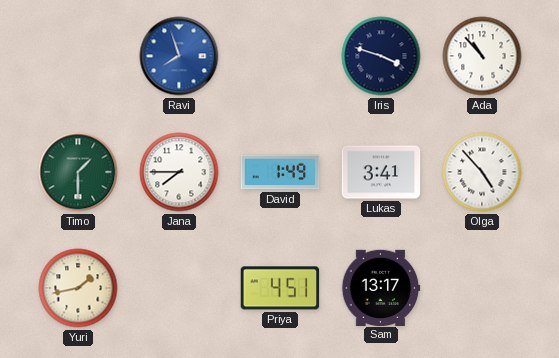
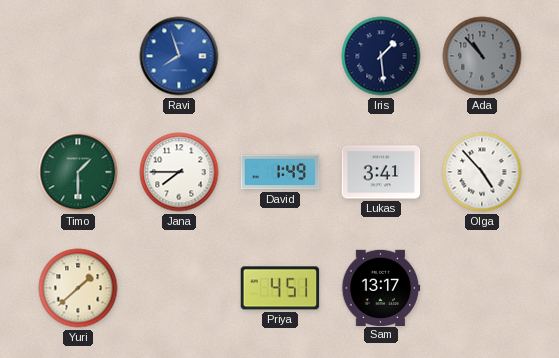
Iris: 3:48 -> 1:29 (381, 56)
Ada dial: white -> grey (482, 56)
Yuri: 1:43 -> 1:38 (78, 288)
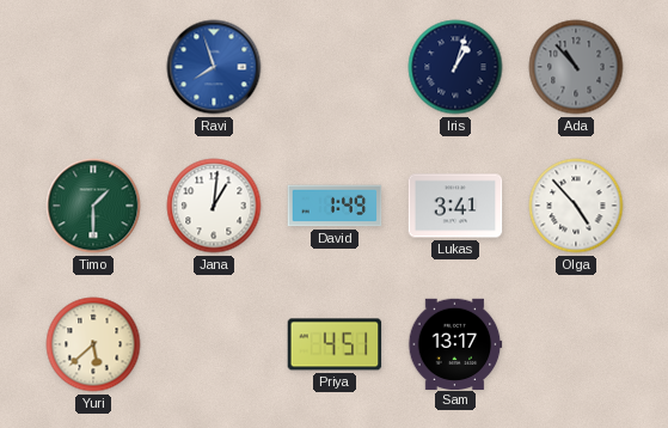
Iris: 1:29 -> 1:03 (455, 67)
Jana: 7:45 -> 1:01 (214, 206)
Yuri: 1:38 -> 5:38 (93, 344)
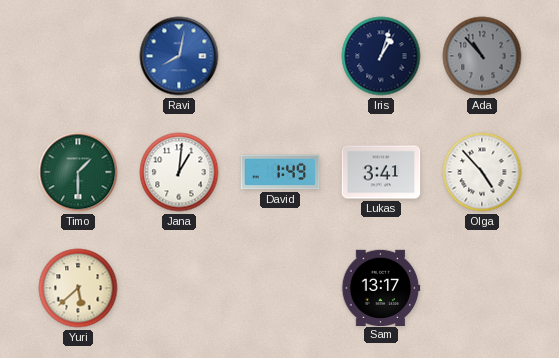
Ravi: 7:57 -> 8:02 (179, 56)
Priya: 4:51 -> none (335, 344)
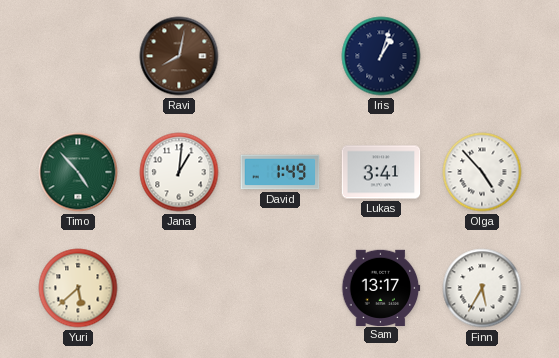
Ravi dial: blue -> brown (179, 56)
Ada: 10:53 -> none (482, 56)
Timo: 1:30 -> 4:53 (78, 172)
Finn: none -> 5:35 (482, 288)
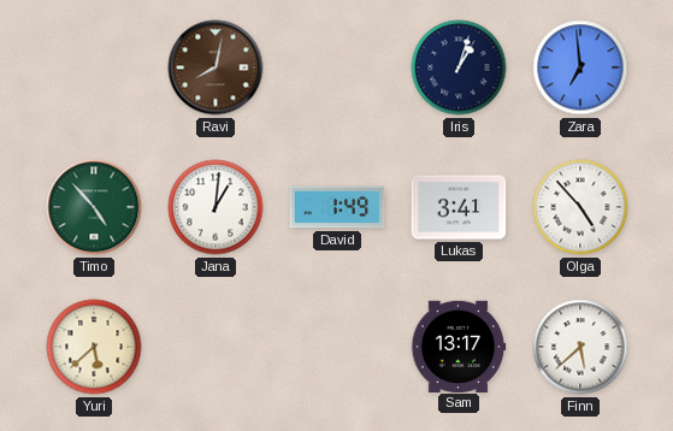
Zara: none -> 6:59 (580, 67)
Finn: 5:35 -> 5:38 (580, 347)
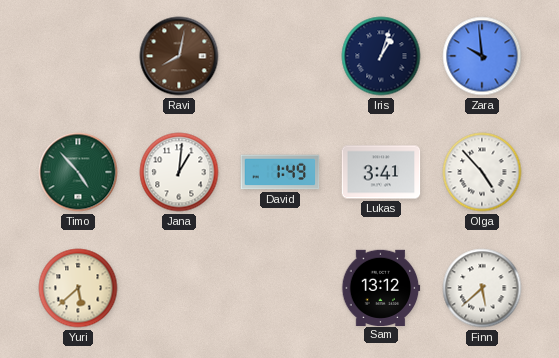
Zara: 6:59 -> 9:59 (482, 56)
Sam: 13:17 -> 13:12 (381, 287)
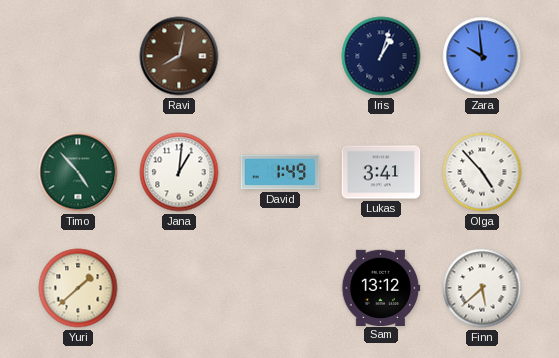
Yuri: 5:38 -> 1:38 (78, 288)
